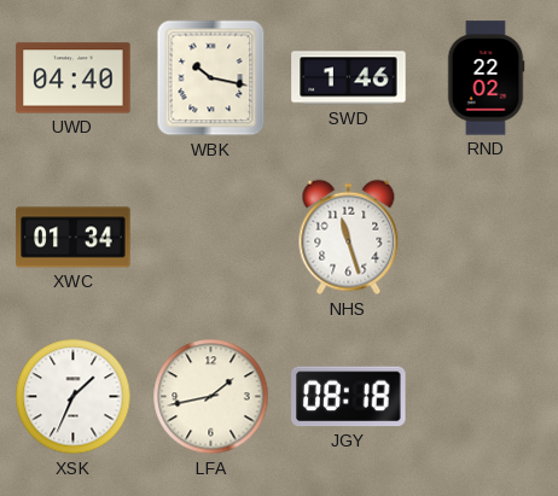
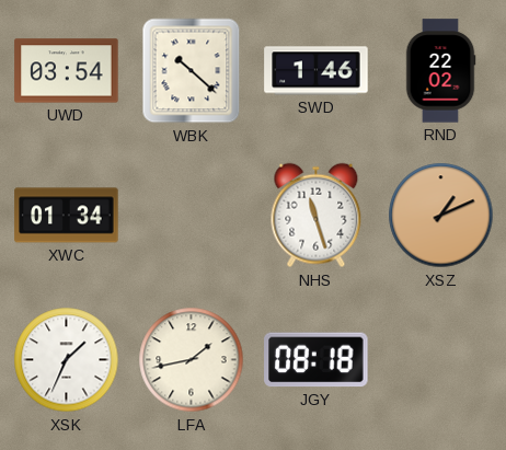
UWD: 04:40 -> 03:54 (67, 71)
WBK: 10:17 -> 10:22 (192, 71)
XSZ: none -> 1:11 (441, 216)
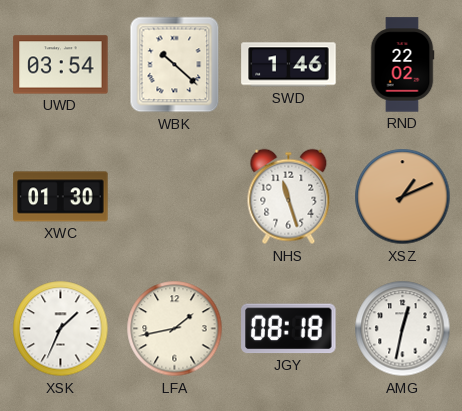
XWC: 01:34 -> 01:30 (61, 197)
AMG: none -> 12:32 (403, 329)
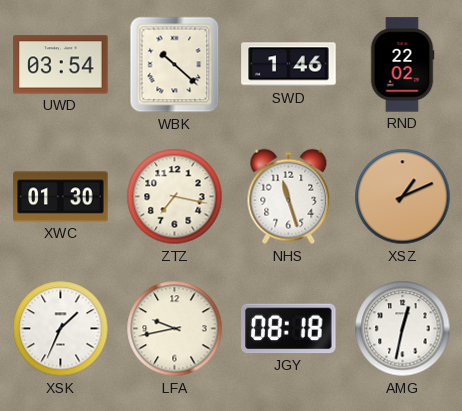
ZTZ: none -> 7:17 (175, 197)
LFA: 1:43 -> 9:43 (175, 329)
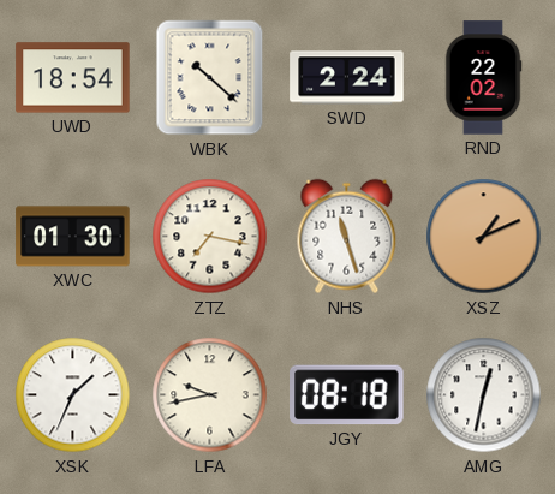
UWD: 03:54 -> 18:54 (73, 78)
SWD: 1:46 -> 2:24 (347, 78)
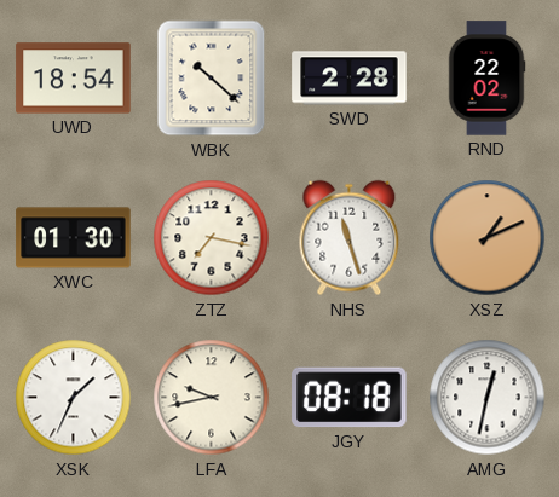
SWD: 2:24 -> 2:28 (350, 79)
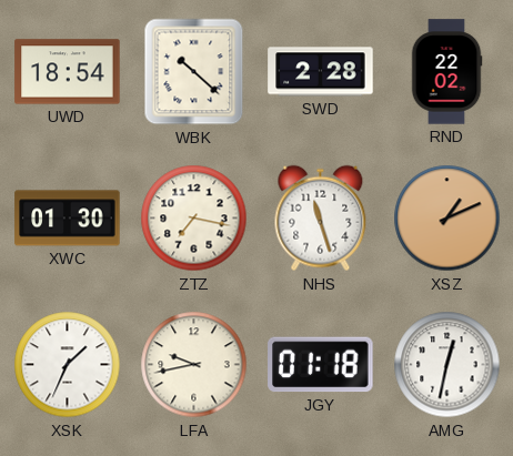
JGY: 08:18 -> 01:18 (321, 365)
